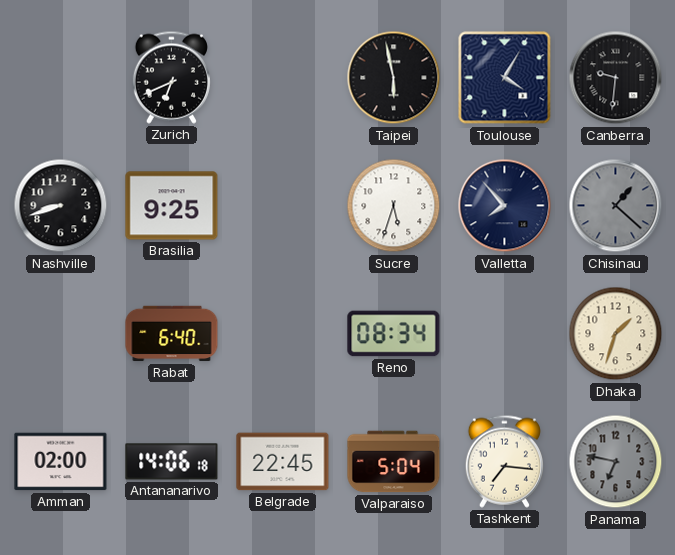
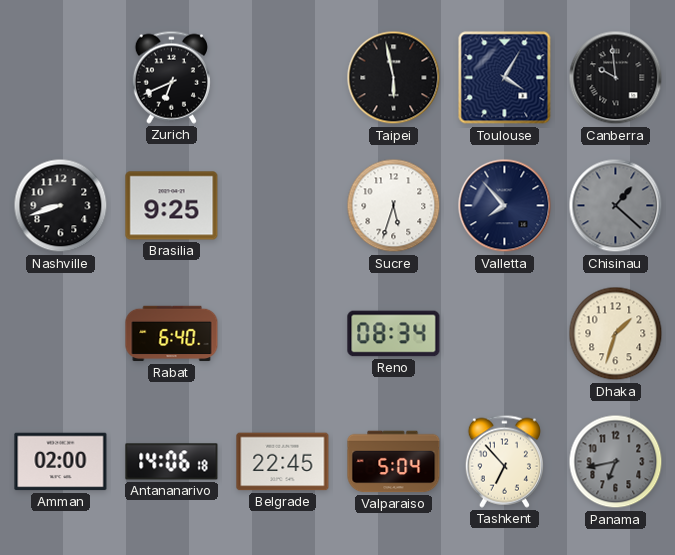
Canberra: 9:31 -> 9:59 (616, 78)
Tashkent: 7:16 -> 6:53 (504, 461)
Panama: 6:47 -> 6:43 (616, 462)
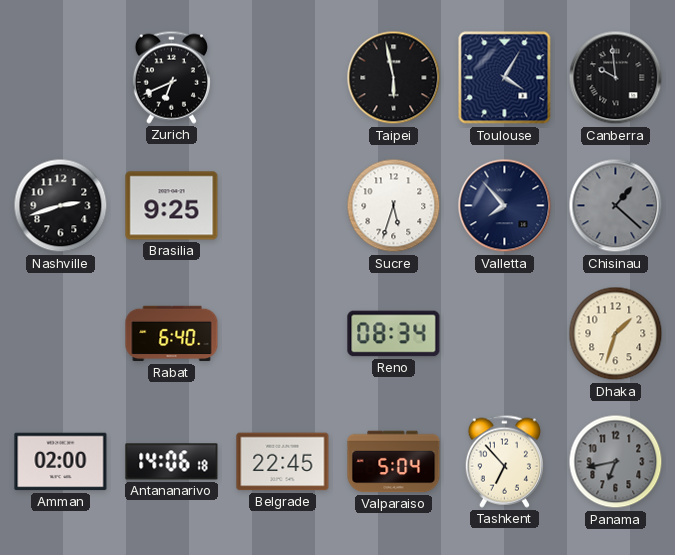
Nashville: 8:42 -> 2:42 (61, 206)
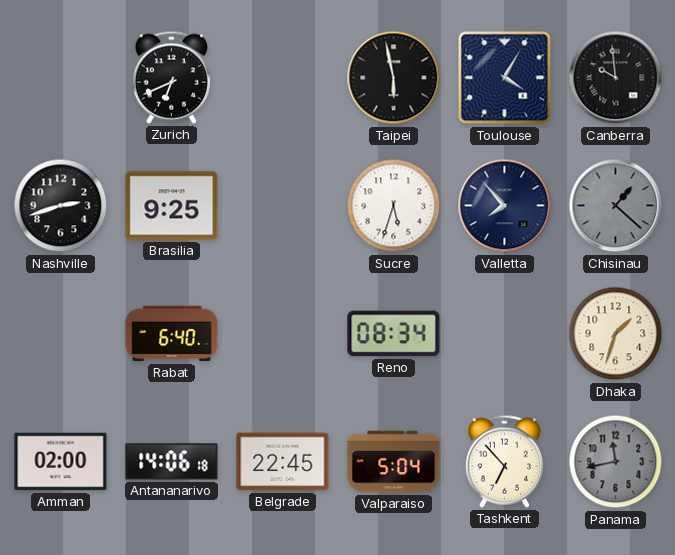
Panama: 6:43 -> 11:43 (616, 462)
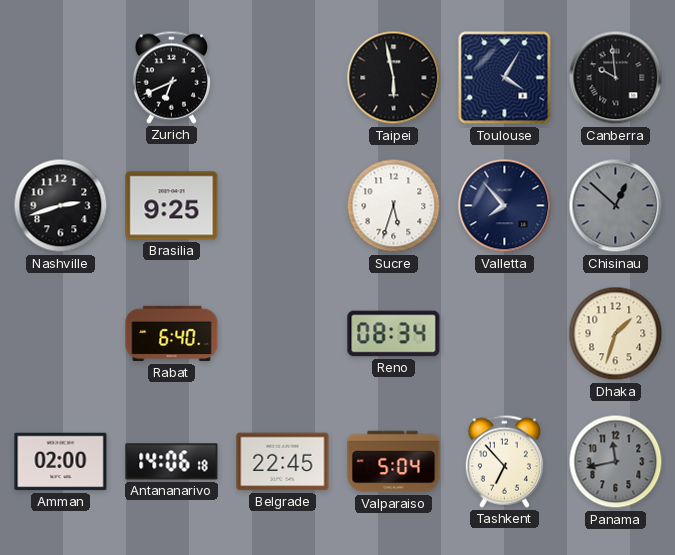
Chisinau: 1:22 -> 12:52 (616, 206)
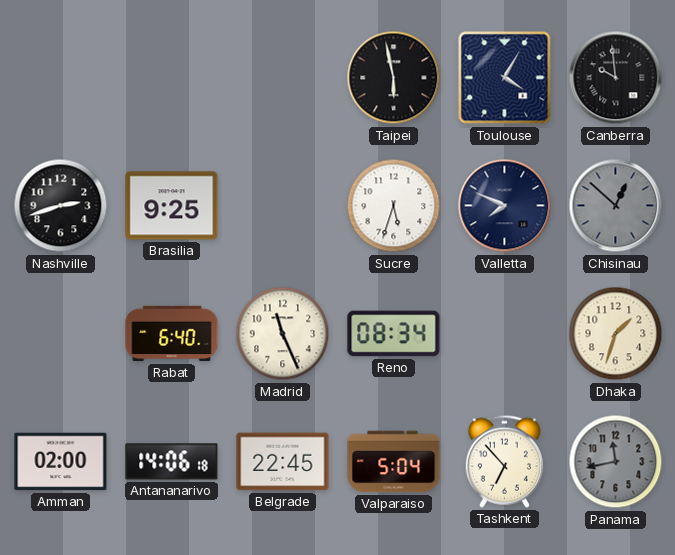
Zurich: 6:41 -> none (171, 77)
Valletta: 7:53 -> 7:49 (505, 206)
Madrid: none -> 11:26 (283, 334)
